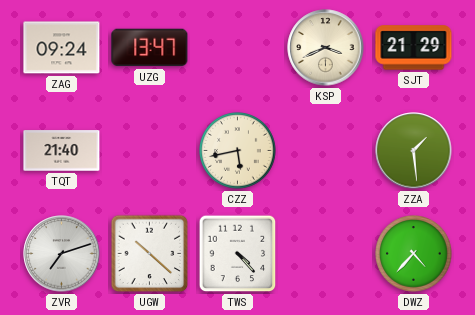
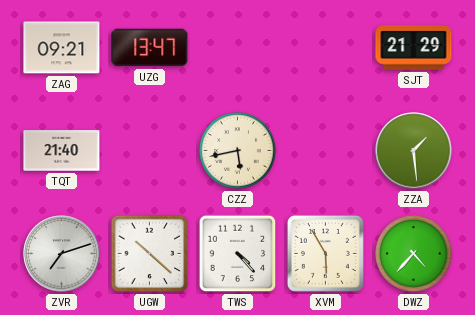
ZAG: 09:24 -> 09:21 (62, 48)
KSP: 3:41 -> none (326, 48)
XVM: none -> 5:55 (325, 253)
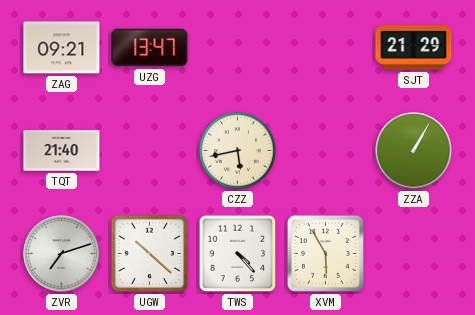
ZZA: 1:29 -> 1:05 (414, 151)
DWZ: 4:37 -> none (414, 254)
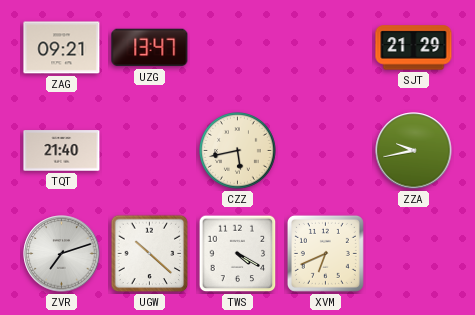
ZZA: 1:05 -> 9:43 (414, 151)
TWS: 4:23 -> 4:20 (238, 254)
XVM: 5:55 -> 6:41 (325, 253)
